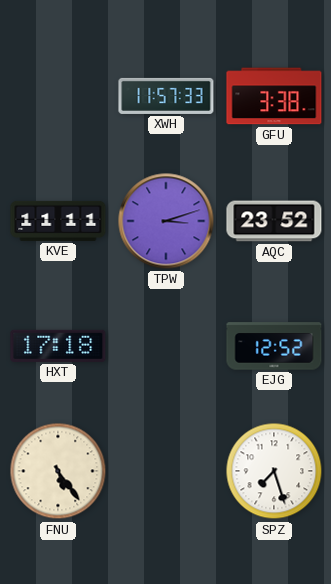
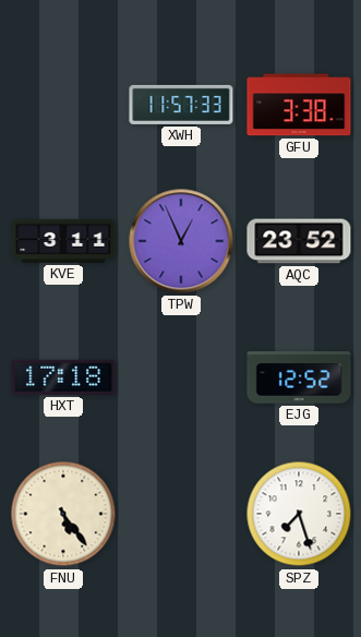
KVE: 11:11 -> 3:11 (63, 241)
TPW: 3:12 -> 12:56 (181, 241)
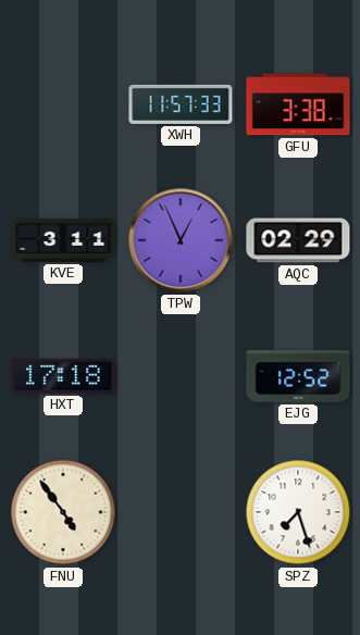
AQC: 23:52 -> 02:29 (298, 240)
FNU: 5:24 -> 4:54 (63, 512)
